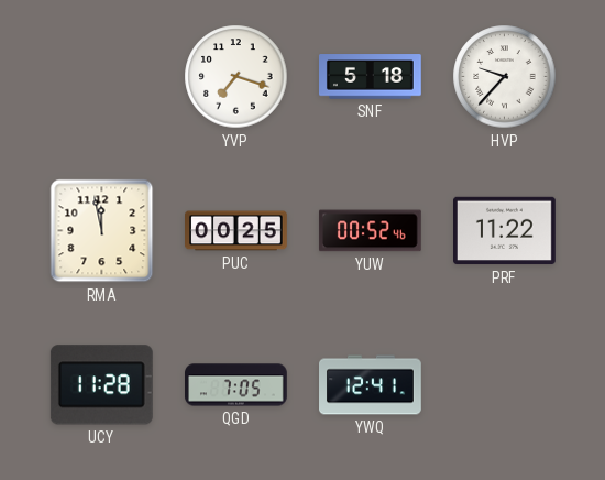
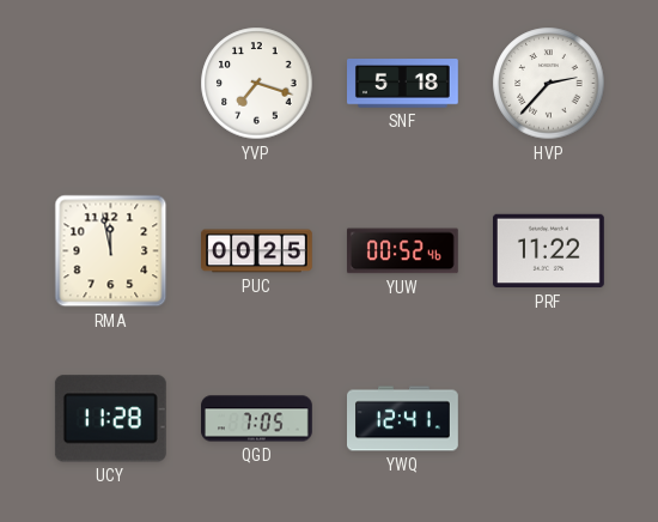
HVP: 9:37 -> 2:37 (549, 84)
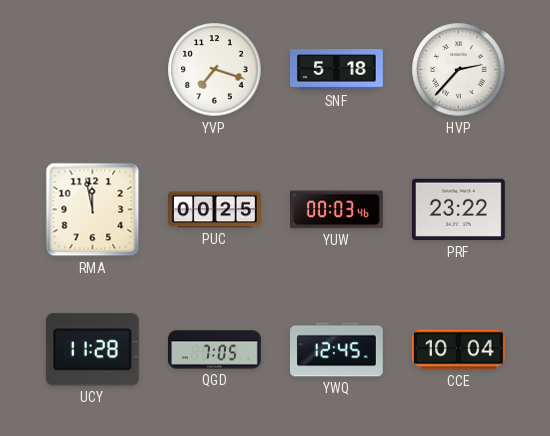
YUW: 00:52 -> 00:03 (336, 210)
PRF: 11:22 -> 23:22 (459, 210)
YWQ: 12:41 -> 12:45 (337, 350)
CCE: none -> 10:04 (459, 350)
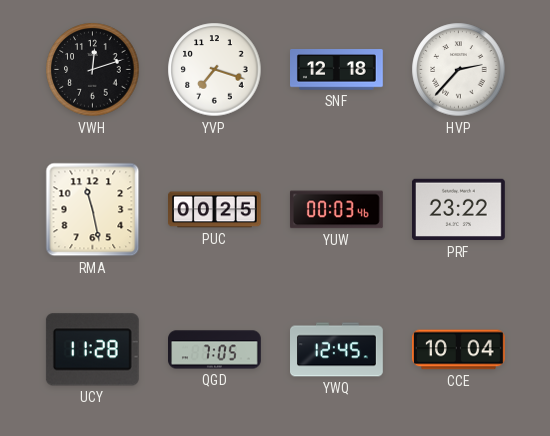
VWH: none -> 12:12 (93, 70)
SNF: 5:18 -> 12:18 (337, 70)
RMA: 11:58 -> 11:28 (93, 210)
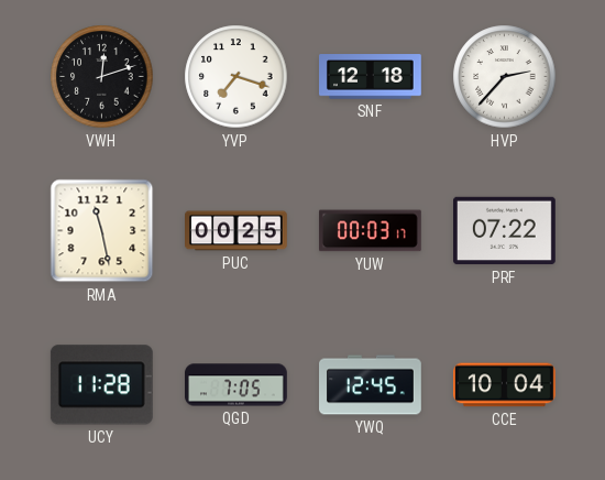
YUW: 00:03:46 -> 00:03:17 (370, 231)
PRF: 23:22 -> 07:22 (505, 231)
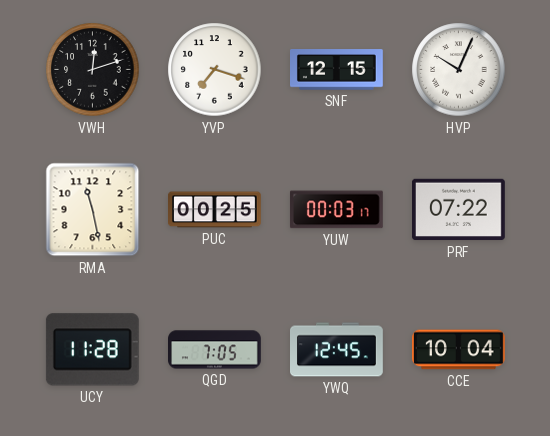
SNF: 12:18 -> 12:15 (337, 70)
HVP: 2:37 -> 10:04 (459, 70)
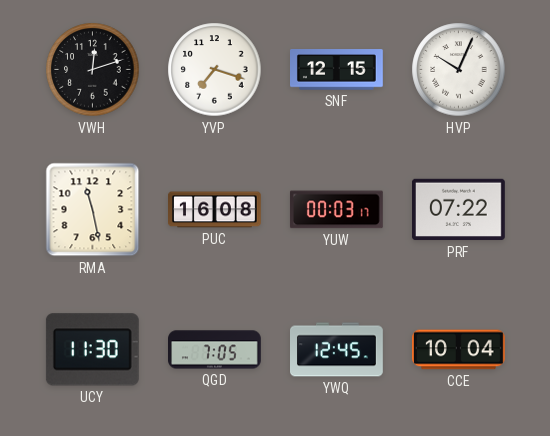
PUC: 00:25 -> 16:08 (215, 210)
UCY: 11:28 -> 11:30 (92, 350)
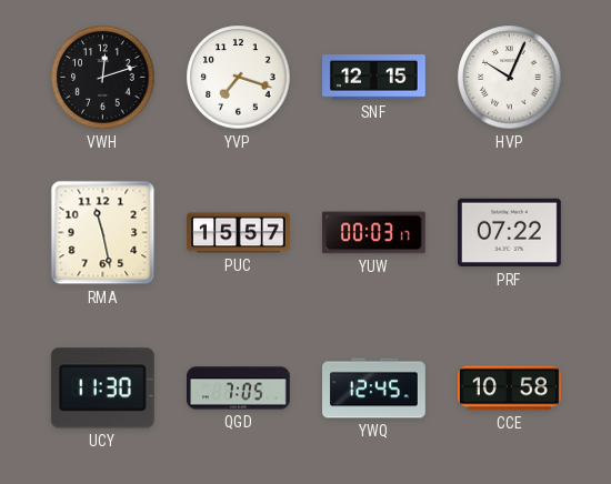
PUC: 16:08 -> 15:57 (239, 233)
CCE: 10:04 -> 10:58 (510, 389)
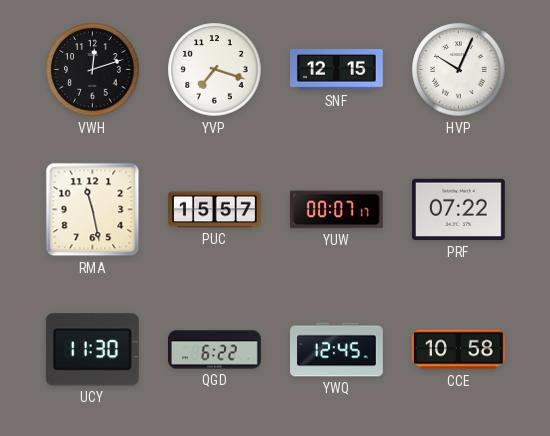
YUW: 00:03 -> 00:07 (336, 210)
QGD: 7:05 -> 6:22 (215, 350)
